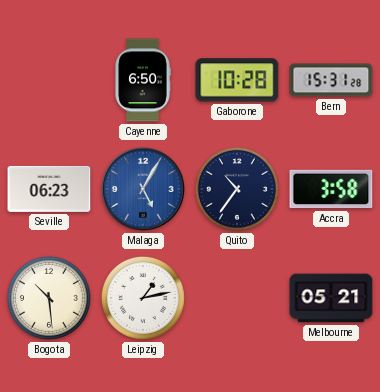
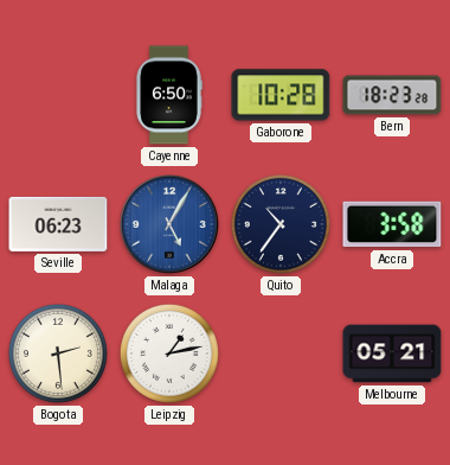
Bern: 15:31 -> 18:23 (392, 95)
Bogota: 10:29 -> 2:29 (58, 353)
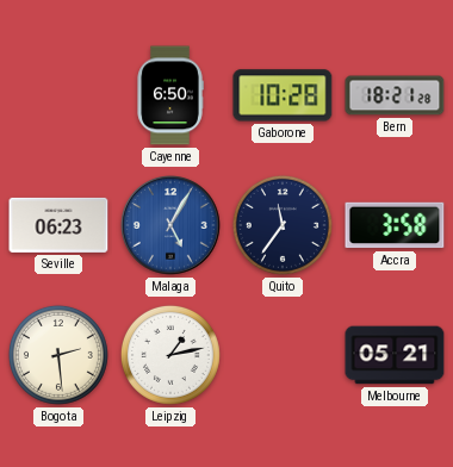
Bern: 18:23 -> 18:21 (395, 95)
Quito: 10:36 -> 11:36 (283, 225)
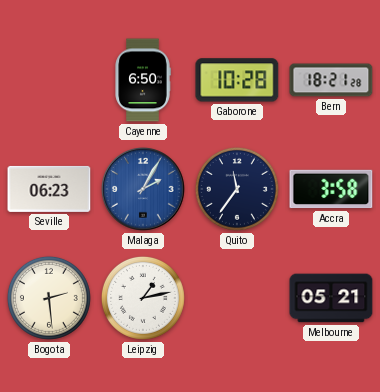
Malaga: 5:05 -> 2:05 (144, 190)
